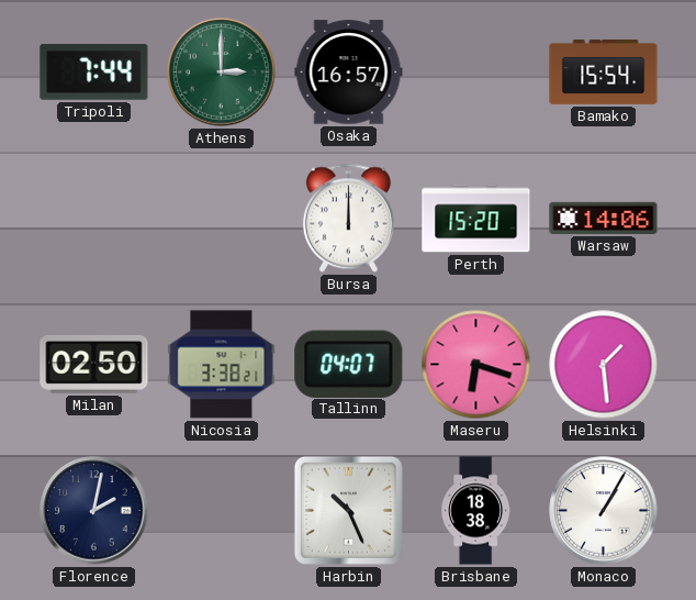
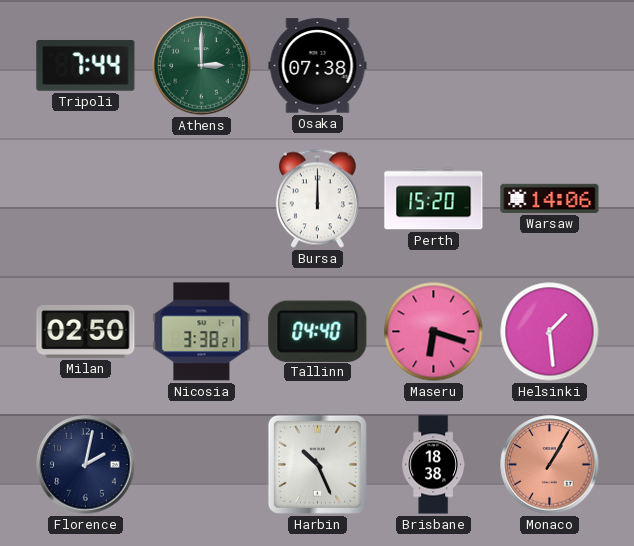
Osaka: 16:57 -> 07:38 (318, 66)
Bamako: 15:54 -> none (604, 71)
Tallinn: 04:07 -> 04:40 (318, 331)
Monaco dial: white -> salmon (550, 465)
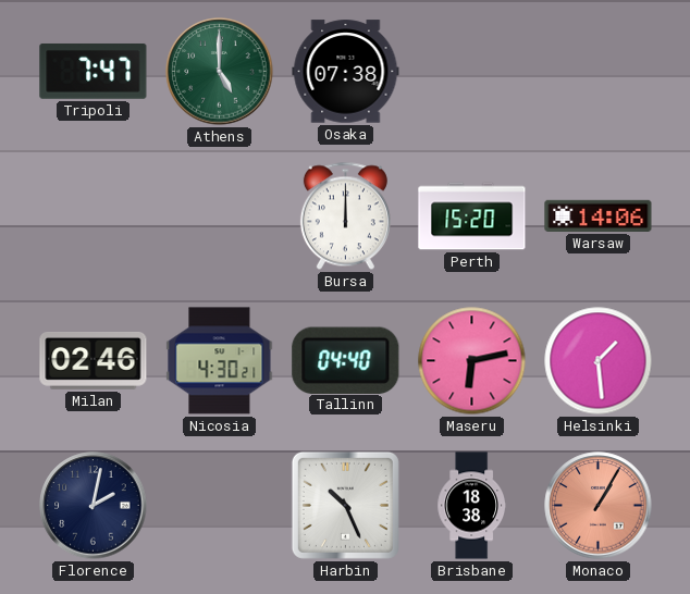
Tripoli: 7:44 -> 7:47 (94, 71)
Athens: 3:00 -> 5:00 (220, 72)
Milan: 02:50 -> 02:46 (94, 360)
Nicosia: 3:38 -> 4:30 (220, 361)
Maseru: 6:18 -> 6:13 (472, 361)
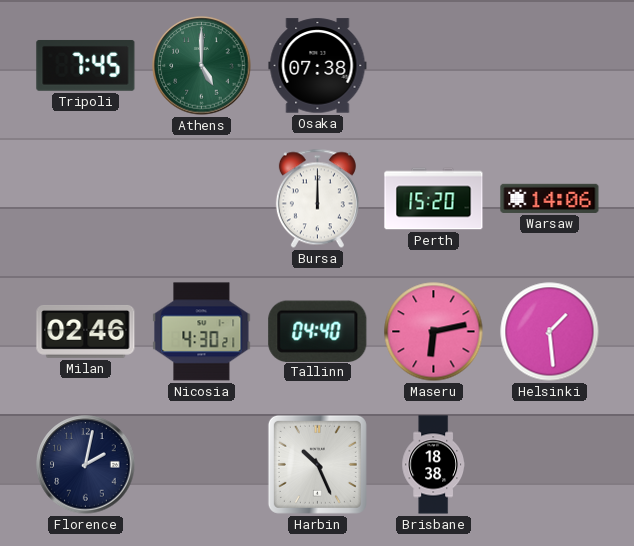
Tripoli: 7:47 -> 7:45 (86, 65)
Monaco: 1:05 -> none (599, 506)
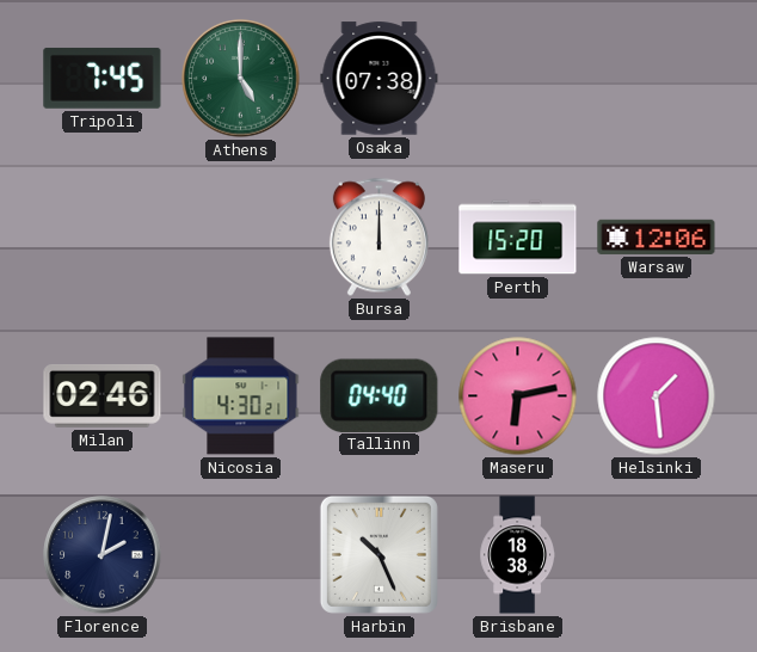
Warsaw: 14:06 -> 12:06 (657, 236)
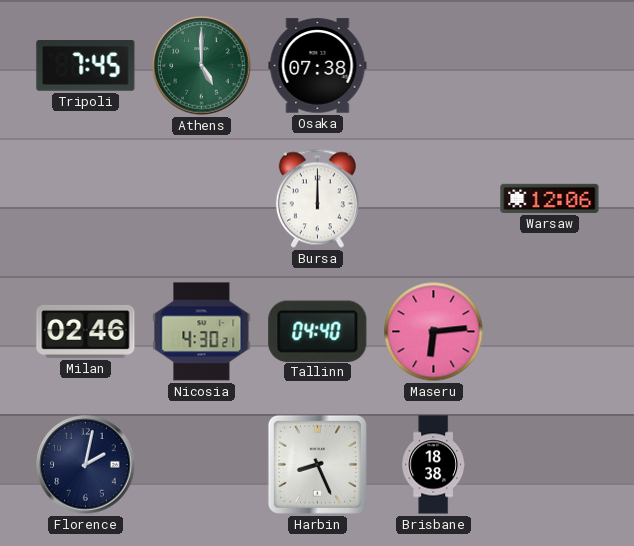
Perth: 15:20 -> none (518, 238)
Maseru: 6:13 -> 6:14 (434, 332)
Helsinki: 1:29 -> none (657, 396)
Harbin: 10:26 -> 8:26 (317, 464)
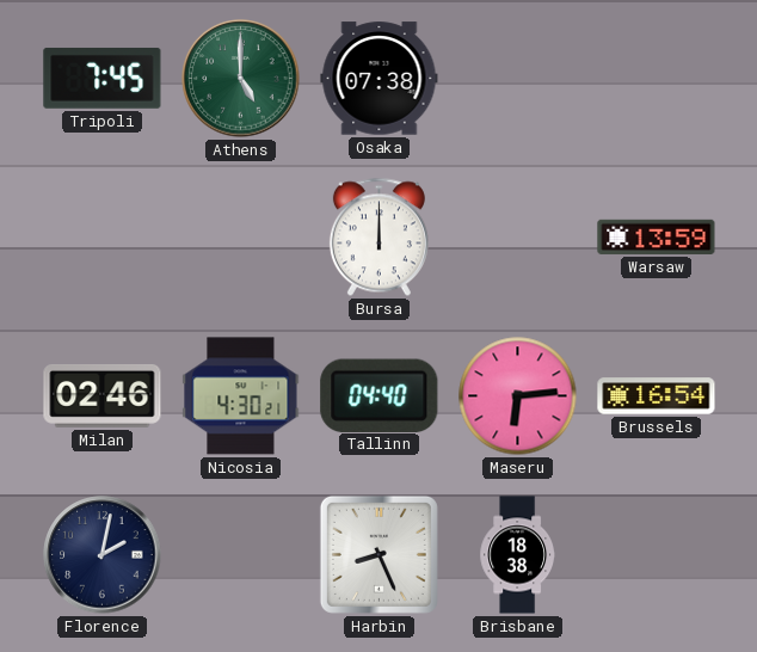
Warsaw: 12:06 -> 13:59 (657, 236)
Brussels: none -> 16:54 (657, 396)
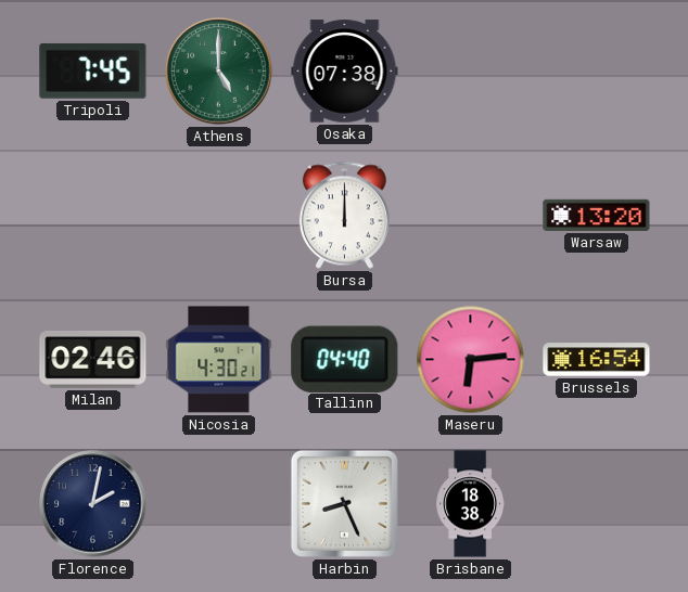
Warsaw: 13:59 -> 13:20 (597, 215)
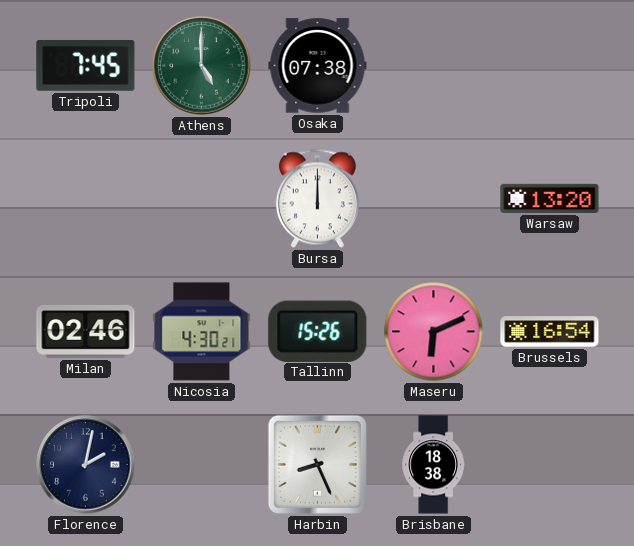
Tallinn: 04:40 -> 15:26 (318, 331)
Maseru: 6:14 -> 6:11 (434, 332)
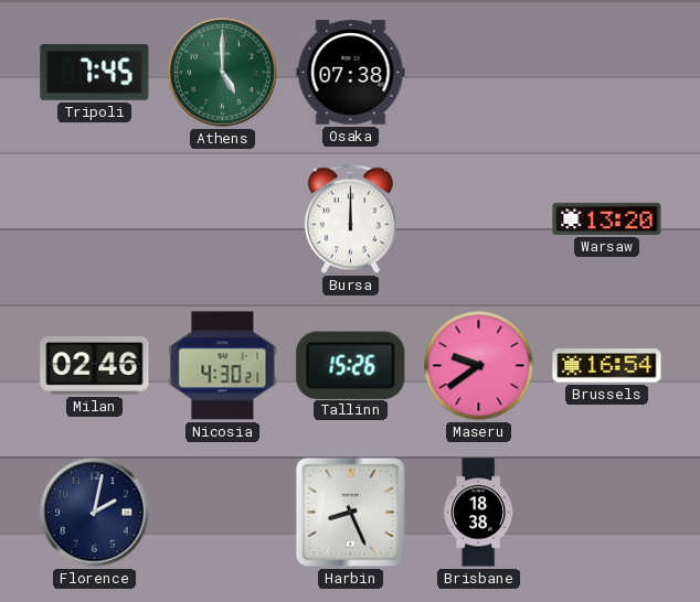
Maseru: 6:11 -> 9:39 (479, 366)
